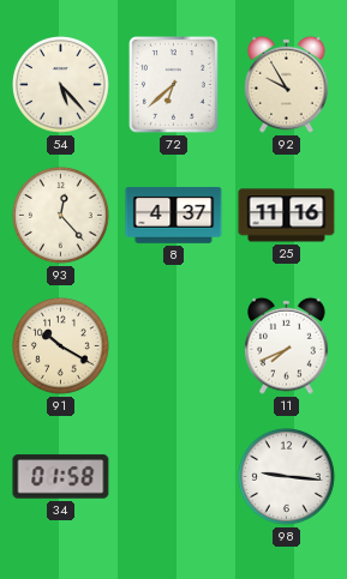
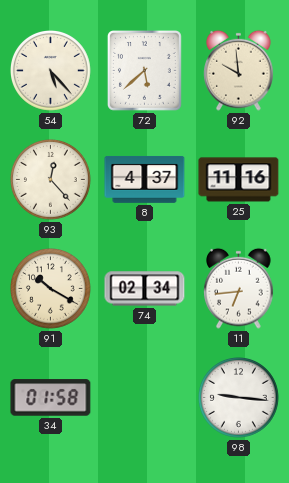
72: 6:38 -> 5:38 (145, 71)
92: 9:55 -> 9:59 (239, 70)
74: none -> 02:34 (145, 289)
11: 7:41 -> 6:44 (239, 288)
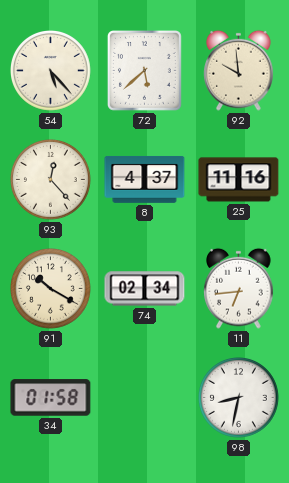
98: 9:16 -> 8:32 (239, 398)
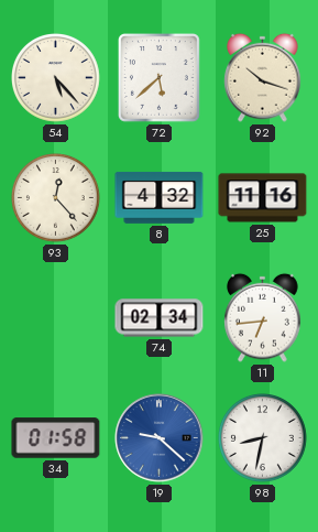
92: 9:59 -> 10:18 (263, 77)
8: 4:37 -> 4:32 (160, 197)
91: 10:20 -> none (51, 289)
19: none -> 9:22 (160, 438)
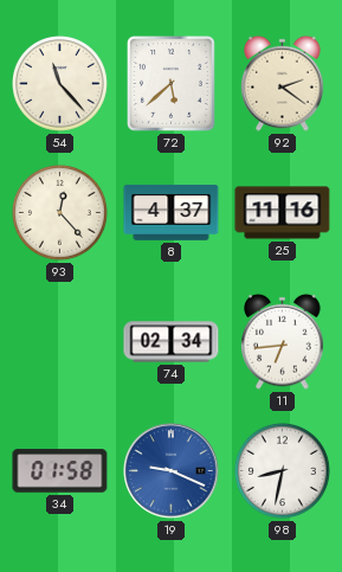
54: 5:23 -> 11:23 (60, 84)
92: 10:18 -> 2:21 (283, 83)
8: 4:32 -> 4:37 (172, 212)
19: 9:22 -> 9:19 (172, 471)
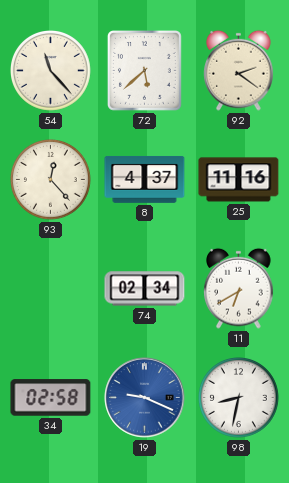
11: 6:44 -> 6:40 (239, 288)
34: 01:58 -> 02:58 (51, 398)
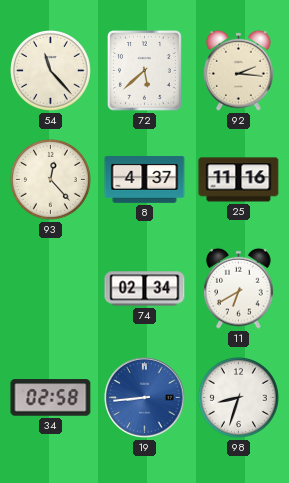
92: 2:21 -> 2:16 (239, 70)
19: 9:19 -> 8:44 (145, 398)
98: 8:32 -> 8:33 (239, 398)
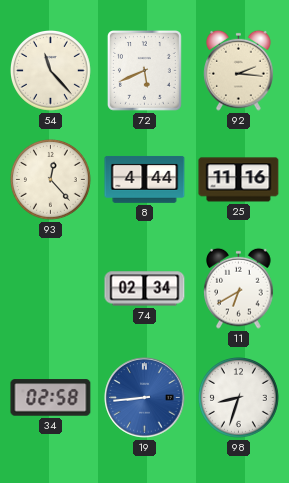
72: 5:38 -> 5:41 (145, 71)
8: 4:37 -> 4:44 (145, 179)
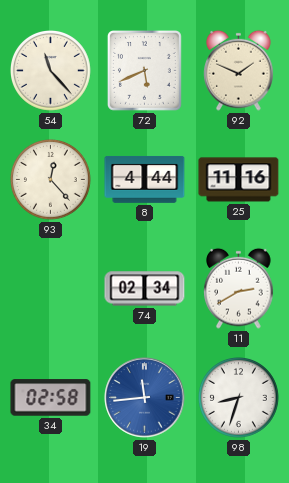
92: 2:16 -> 1:49 (239, 70)
11: 6:40 -> 2:40 (239, 288)
19: 8:44 -> 11:44 (145, 398)
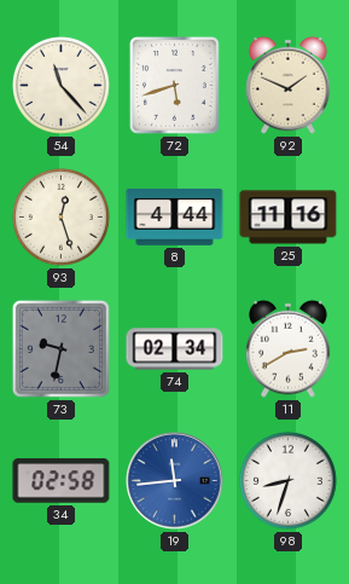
72: 5:41 -> 5:42 (175, 86)
93: 12:23 -> 12:27 (62, 218)
73: none -> 9:32 (60, 348)
